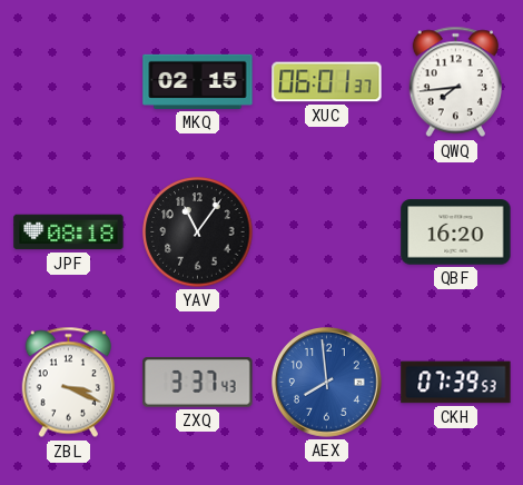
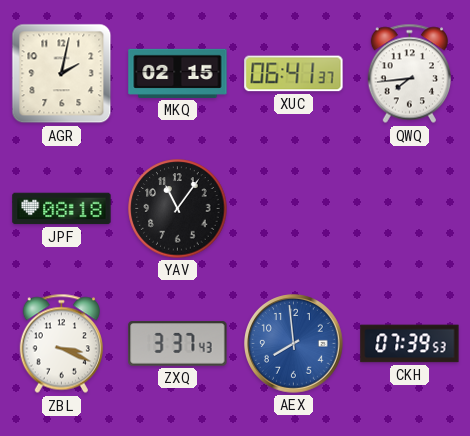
AGR: none -> 2:02 (62, 74)
XUC: 06:01 -> 06:41 (294, 74)
QBF: 16:20 -> none (456, 232)
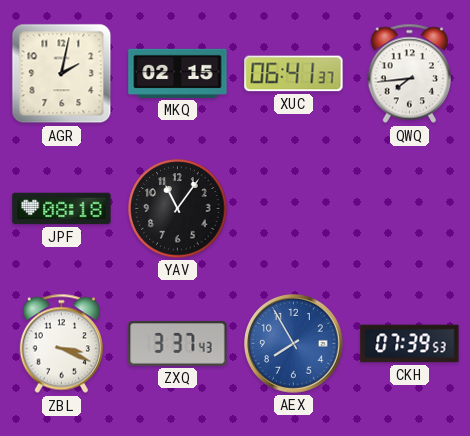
AEX: 7:59 -> 7:55 (294, 344)
